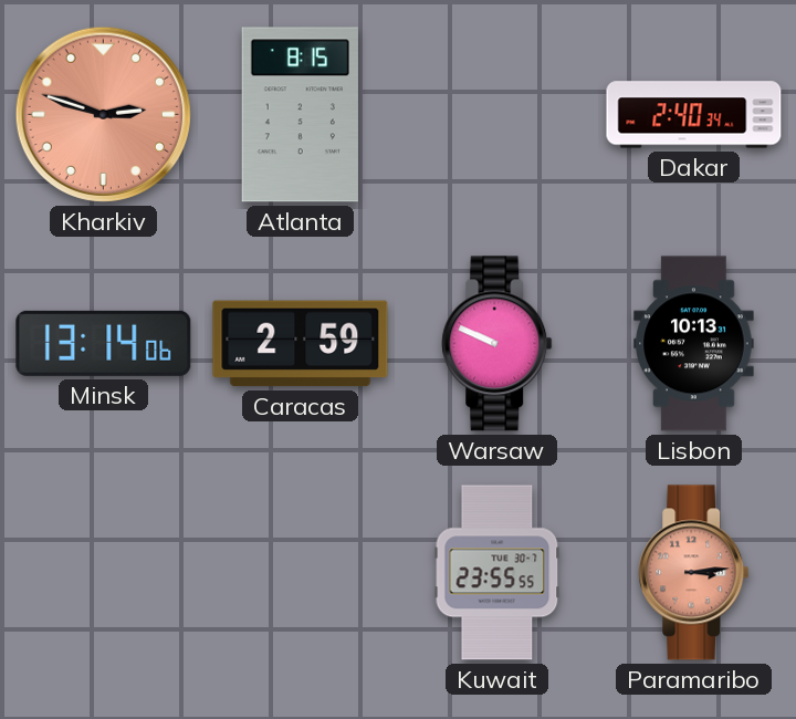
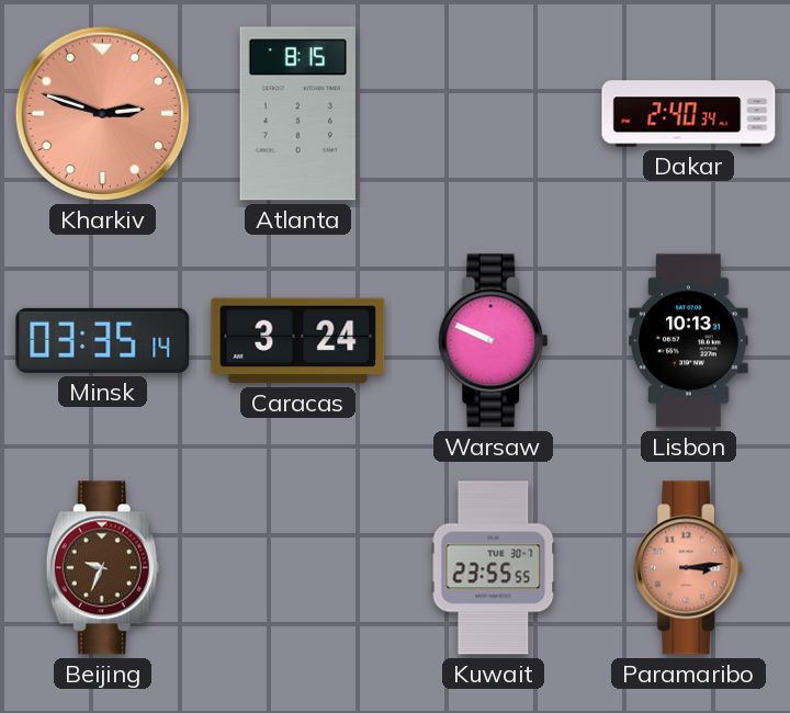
Minsk: 13:14 -> 03:35 (103, 340)
Caracas: 2:59 -> 3:24 (298, 341)
Beijing: none -> 9:34 (102, 568)
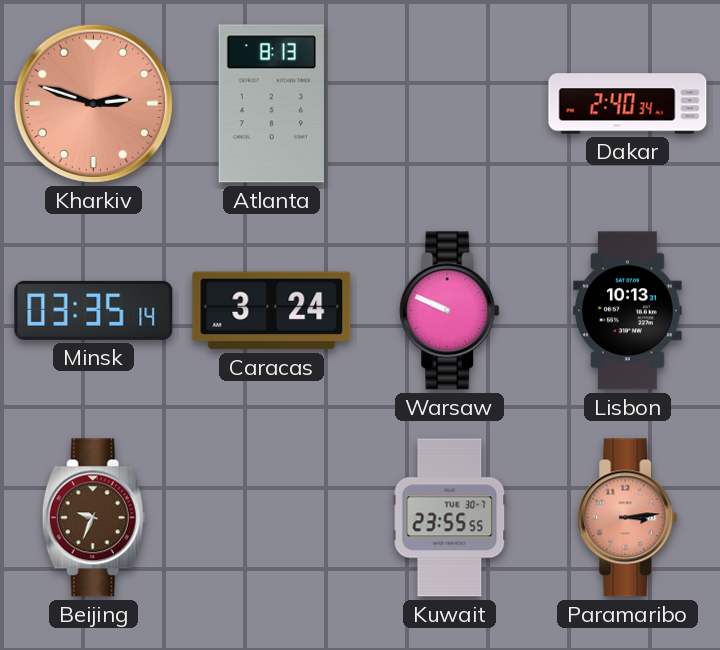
Atlanta: 8:15 -> 8:13 (271, 104)
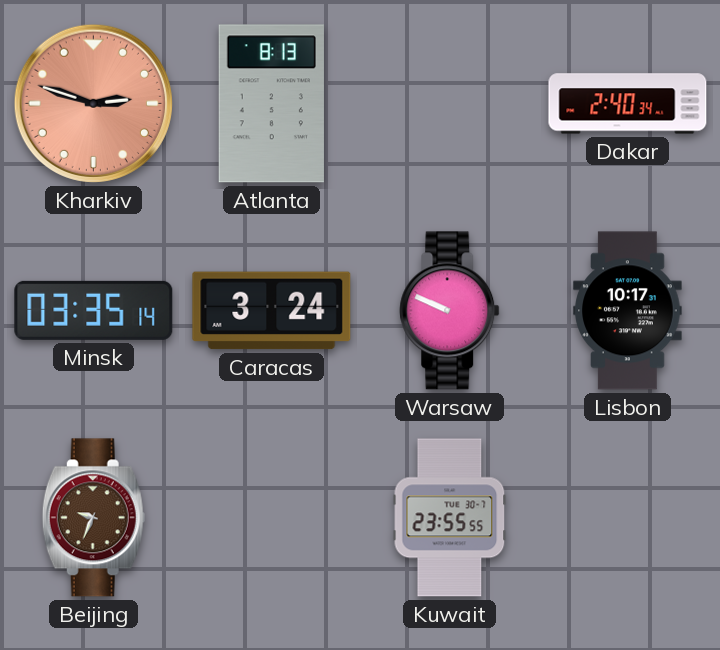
Lisbon: 10:13 -> 10:17 (628, 311)
Paramaribo: 3:14 -> none (628, 518)
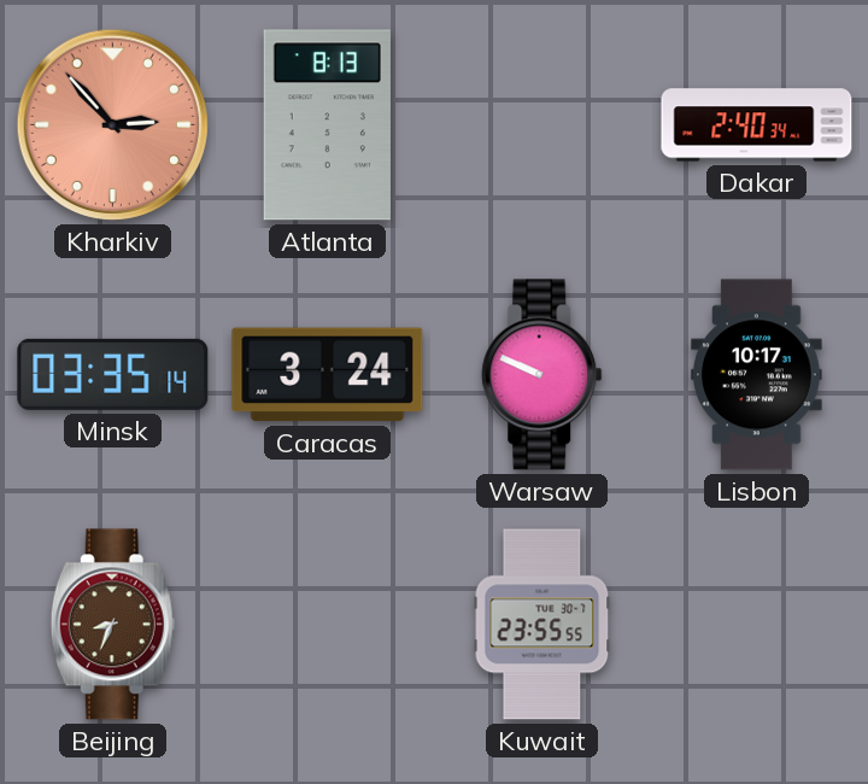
Kharkiv: 2:48 -> 2:53 (112, 124)
Beijing: 9:34 -> 8:34 (112, 625)
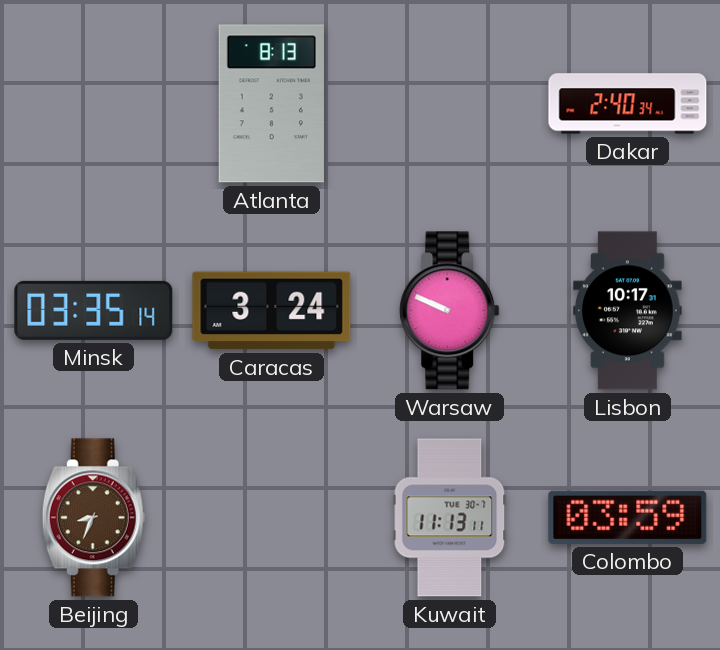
Kharkiv: 2:53 -> none (112, 124)
Kuwait: 23:55 -> 11:13 (450, 518)
Colombo: none -> 03:59 (628, 517)
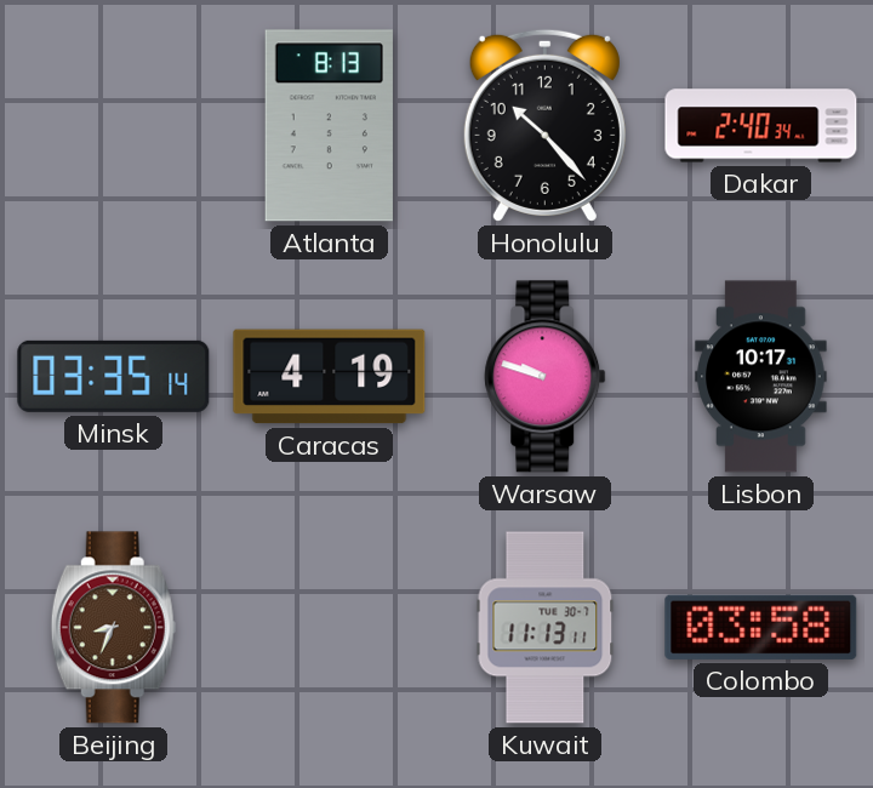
Honolulu: none -> 10:23 (544, 125)
Caracas: 3:24 -> 4:19 (330, 377)
Warsaw: 9:49 -> 9:48 (546, 377)
Colombo: 03:59 -> 03:58 (761, 627)
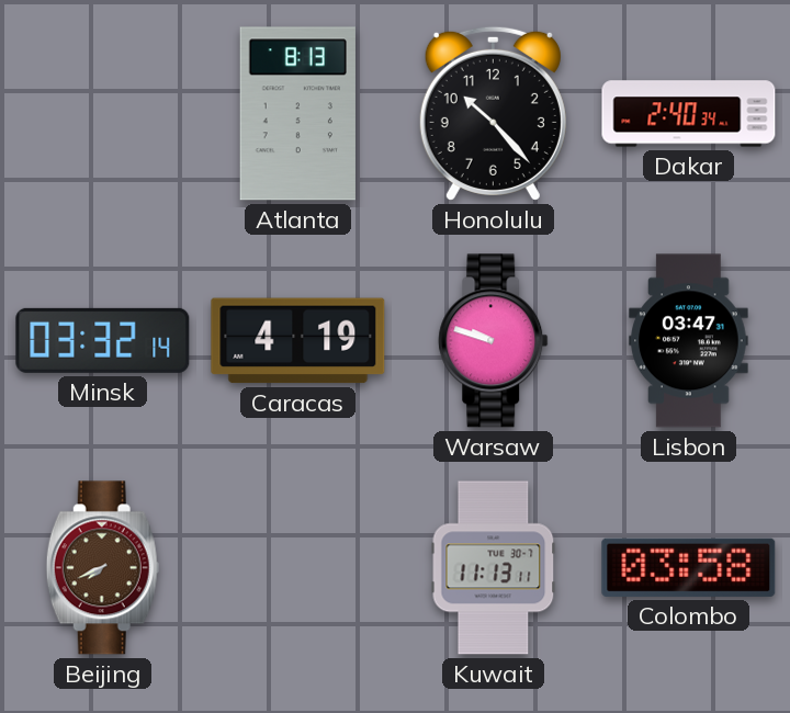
Minsk: 03:35 -> 03:32 (103, 340)
Lisbon: 10:17 -> 03:47 (689, 341)
Beijing: 8:34 -> 7:41 (102, 568)
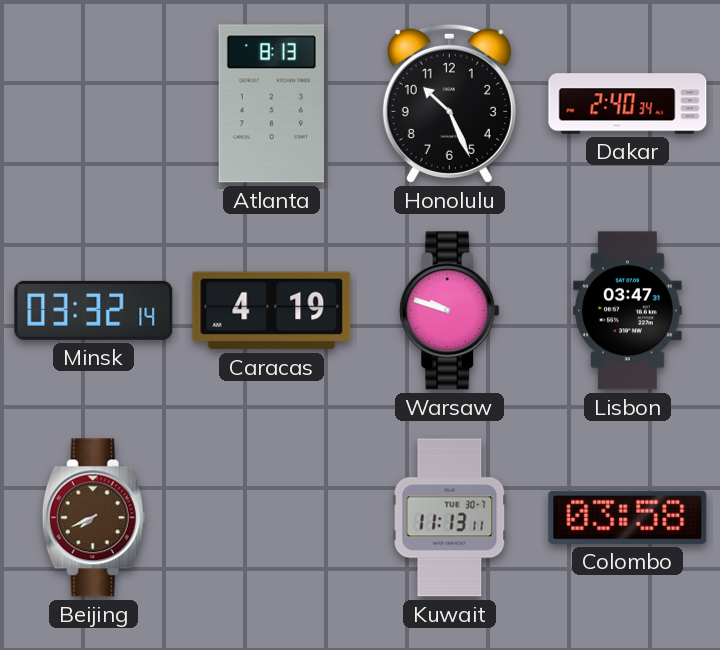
Honolulu: 10:23 -> 10:26 (449, 103)
